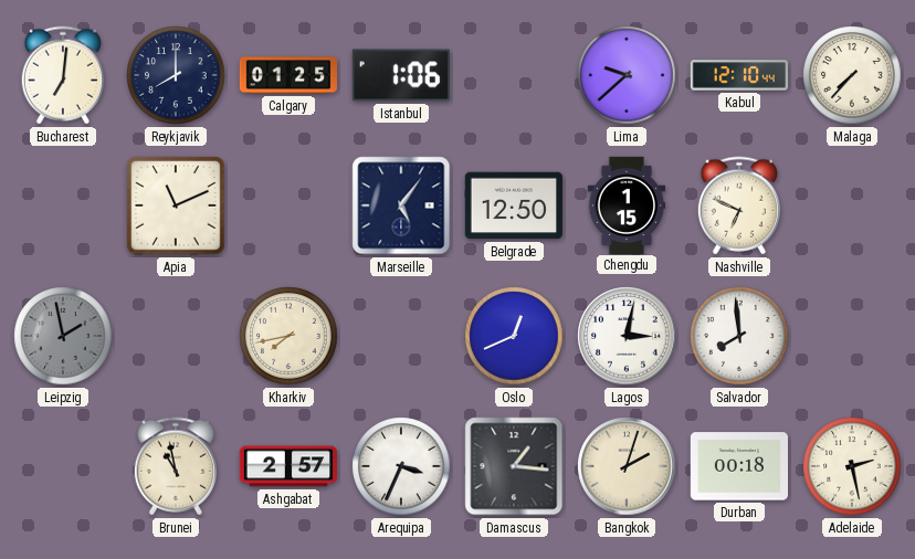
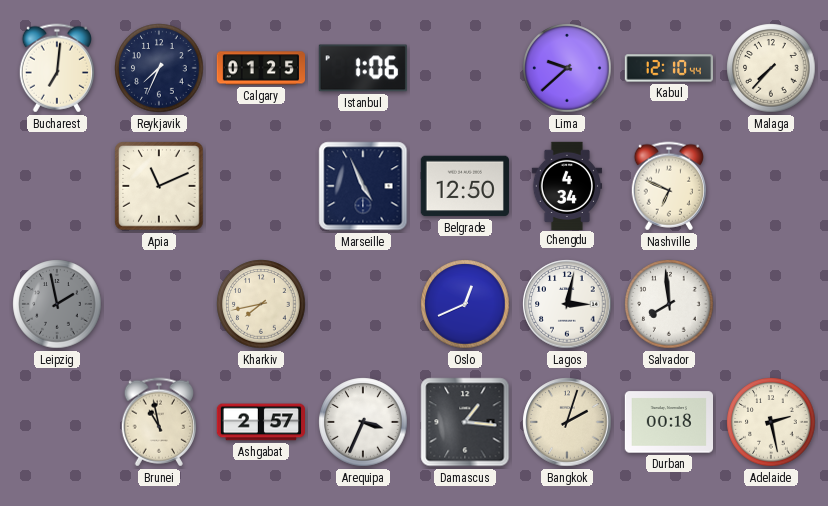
Reykjavik: 8:00 -> 7:34 (159, 68)
Marseille: 5:06 -> 4:56 (363, 186)
Chengdu: 1:15 -> 4:34 (567, 185)
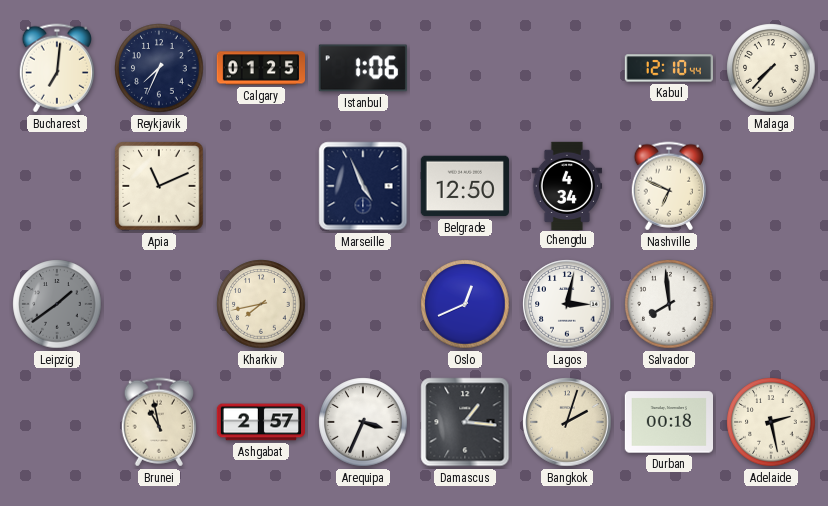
Lima: 9:38 -> none (567, 68)
Leipzig: 1:58 -> 1:39 (57, 304)
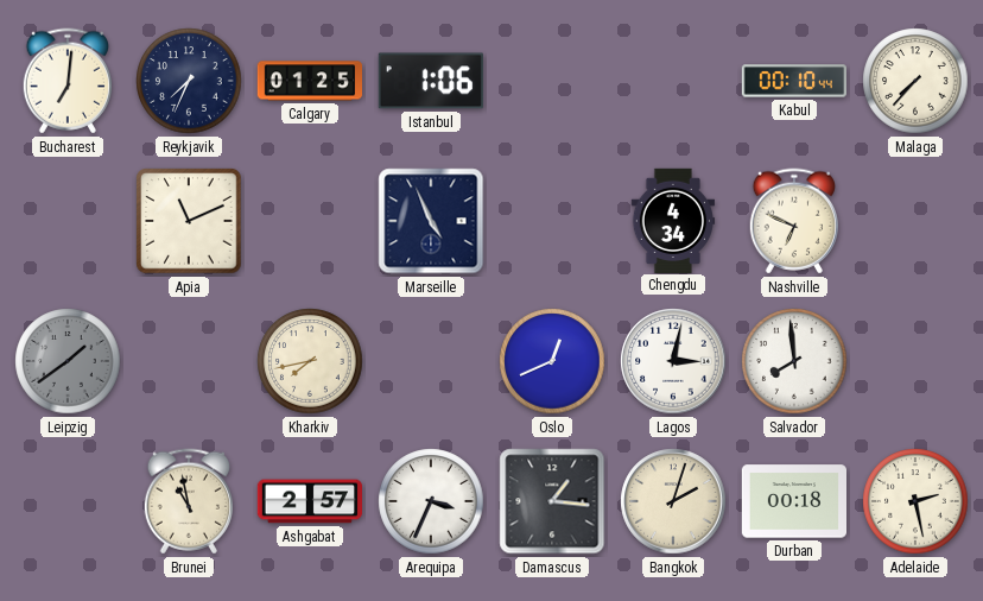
Kabul: 12:10 -> 00:10 (793, 81)
Belgrade: 12:50 -> none (465, 186)
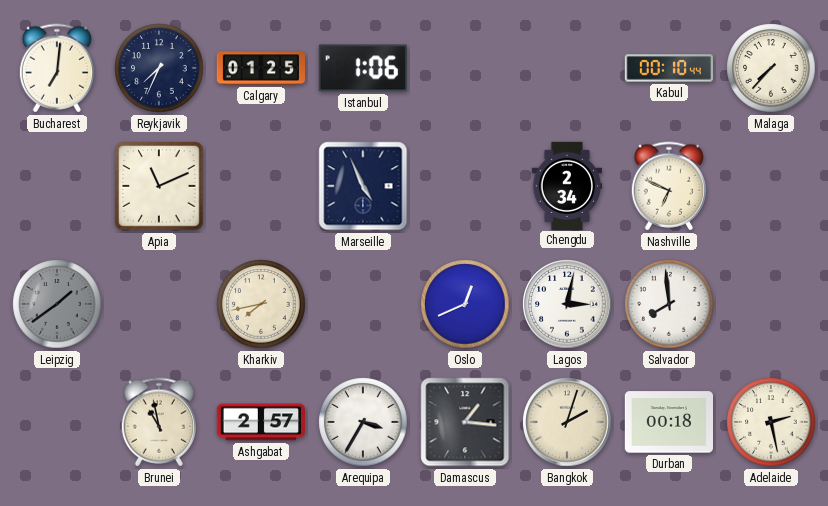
Chengdu: 4:34 -> 2:34 (567, 185)
Arequipa: 3:34 -> 3:35 (363, 422)
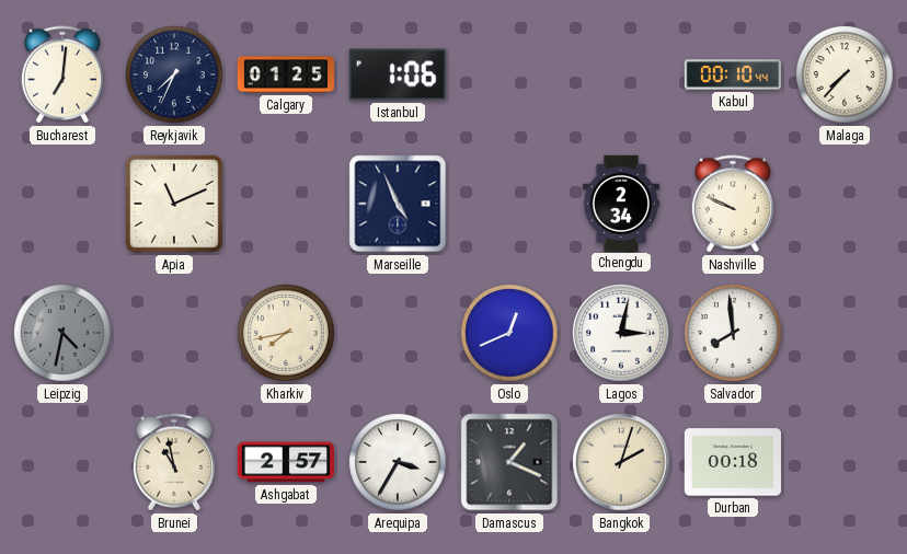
Nashville: 6:49 -> 9:49 (732, 204)
Leipzig: 1:39 -> 4:32 (62, 333)
Damascus: 1:16 -> 1:19 (509, 462)
Adelaide: 2:28 -> none (771, 422)
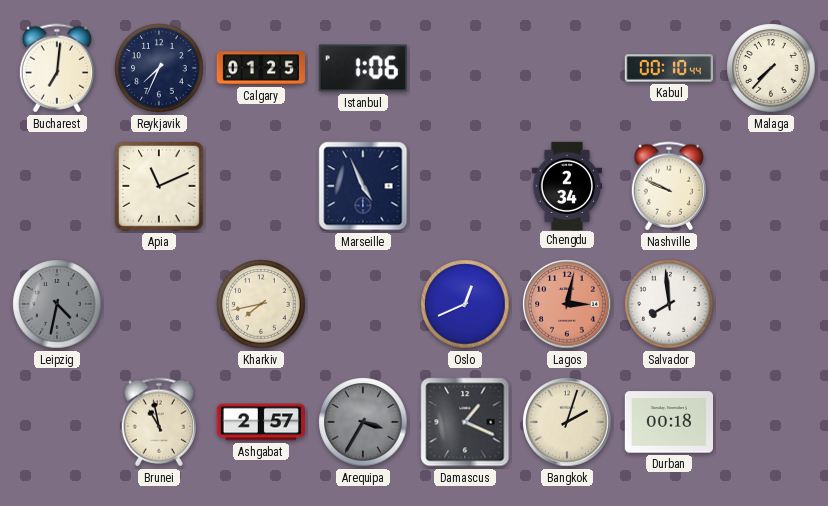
Lagos dial: white -> salmon (567, 304)
Arequipa dial: white -> grey (363, 422)
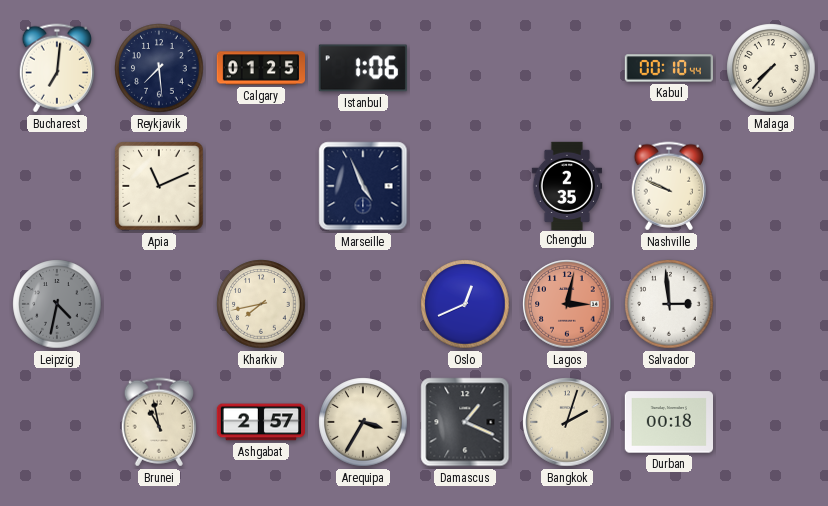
Reykjavik: 7:34 -> 7:29 (159, 68)
Chengdu: 2:34 -> 2:35 (567, 185)
Salvador: 7:59 -> 2:59 (669, 304)
Arequipa dial: grey -> cream (363, 422)
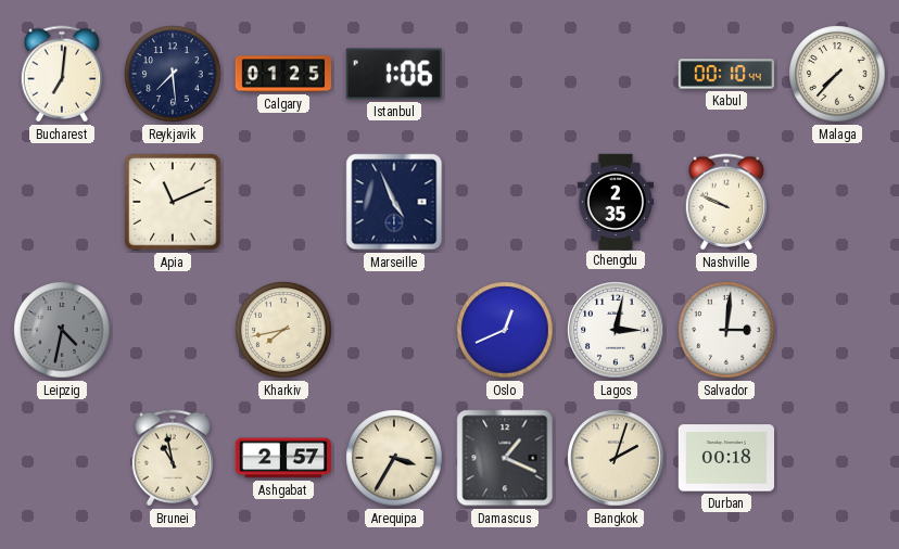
Lagos dial: salmon -> white (616, 330)
Salvador: 2:59 -> 3:01 (726, 330)
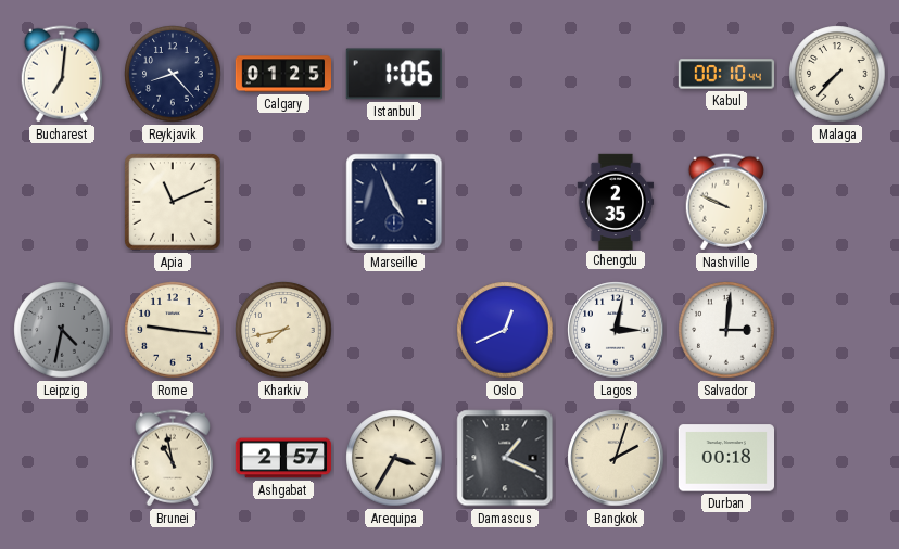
Reykjavik: 7:29 -> 8:23 (173, 74)
Rome: none -> 9:16 (173, 330)
